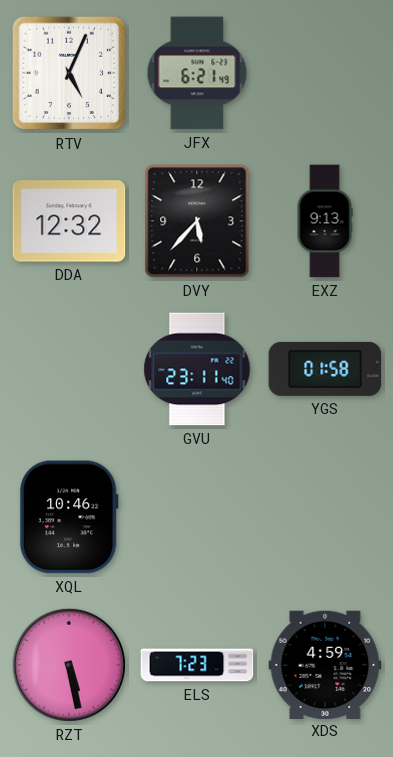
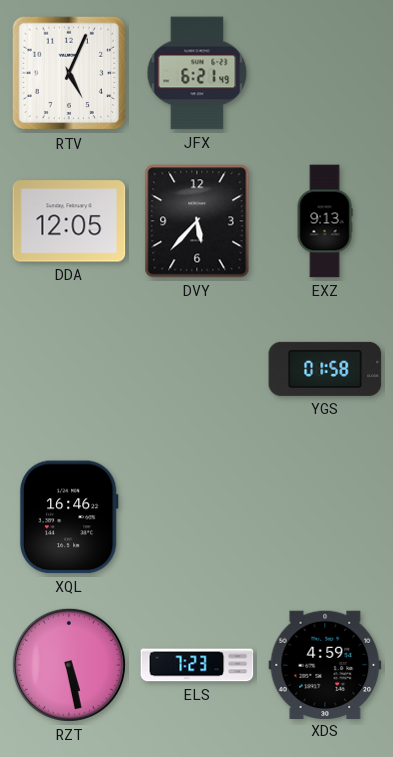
DDA: 12:32 -> 12:05 (69, 221)
GVU: 23:11 -> none (197, 369)
XQL: 10:46 -> 16:46 (69, 517)
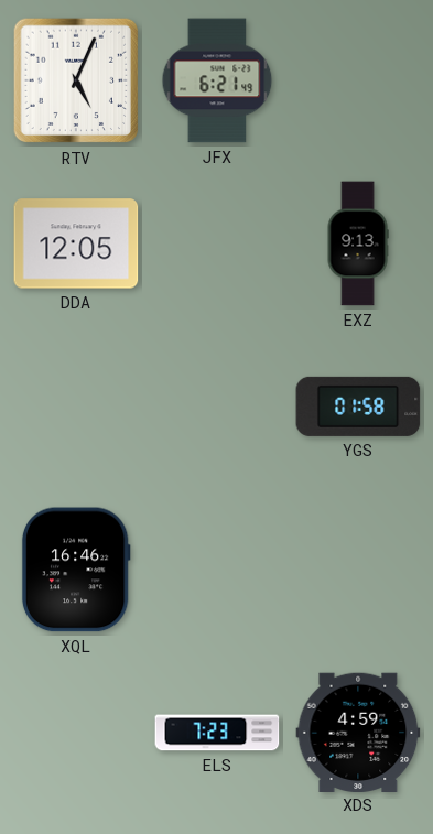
DVY: 5:37 -> none (197, 221)
RZT: 5:28 -> none (69, 665)
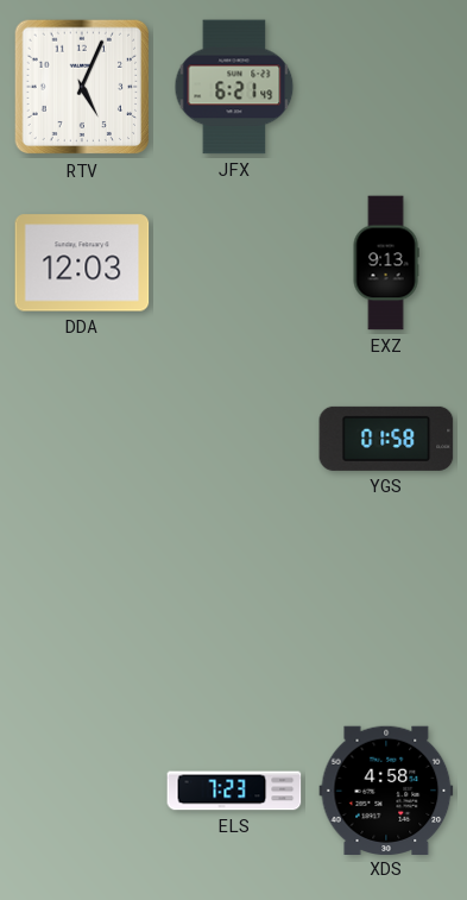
DDA: 12:05 -> 12:03 (82, 263)
XQL: 16:46 -> none (76, 570)
XDS: 4:59 -> 4:58 (386, 789)
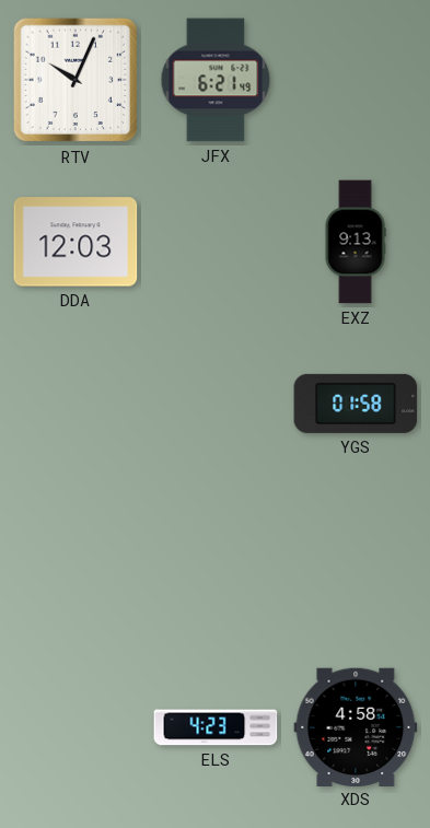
RTV: 5:04 -> 10:04 (75, 80)
ELS: 7:23 -> 4:23 (216, 727)
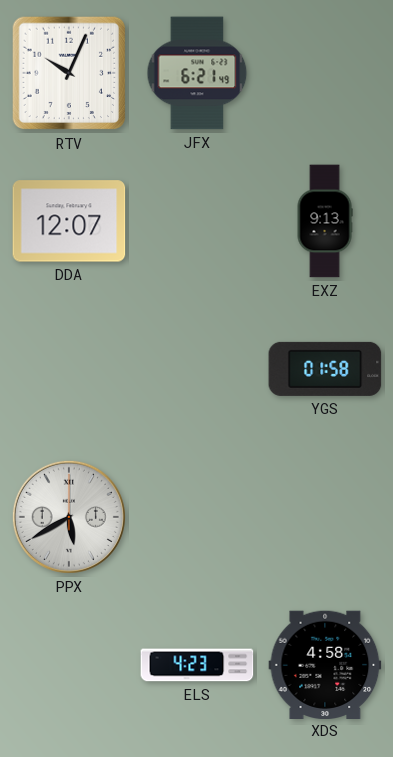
DDA: 12:03 -> 12:07 (69, 221)
PPX: none -> 5:40 (69, 517)
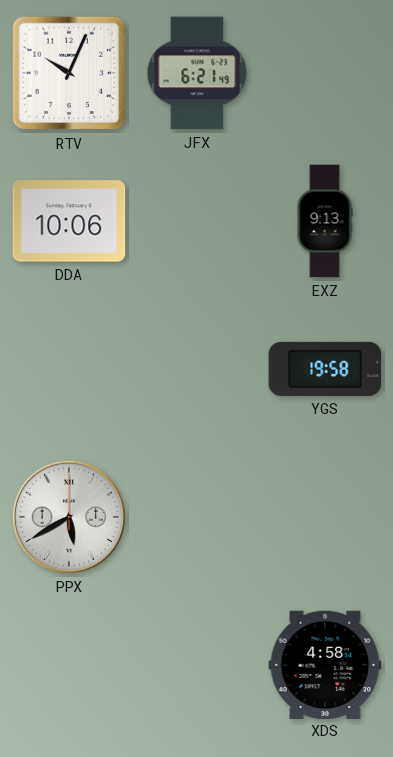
DDA: 12:07 -> 10:06 (69, 221)
YGS: 01:58 -> 19:58 (325, 369)
ELS: 4:23 -> none (197, 665)
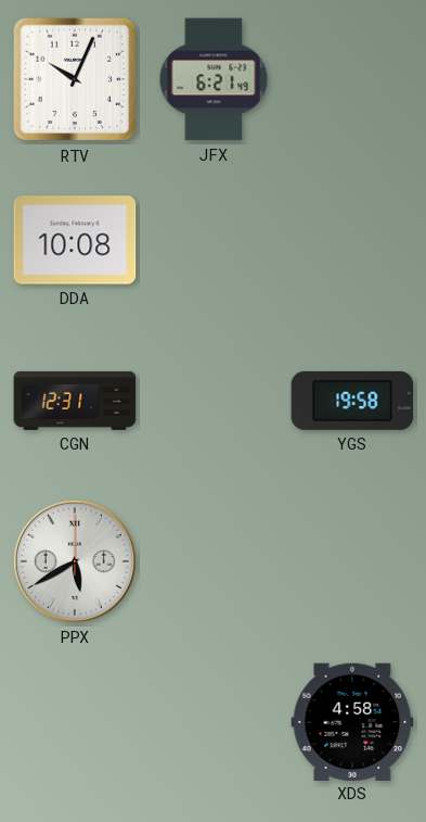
DDA: 10:06 -> 10:08 (75, 240)
EXZ: 9:13 -> none (325, 221)
CGN: none -> 12:31 (75, 401)
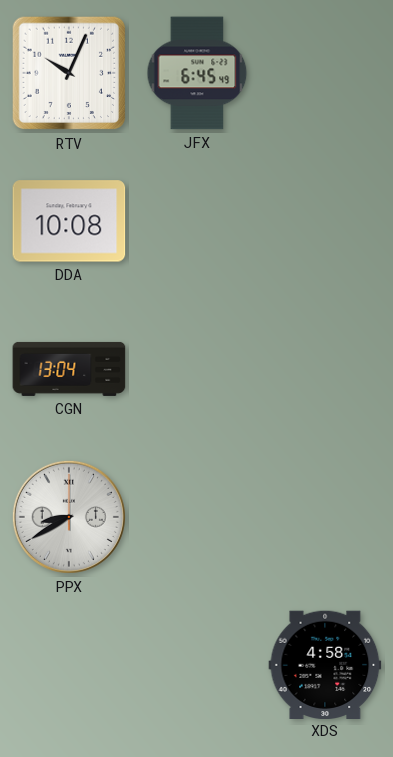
JFX: 6:21 -> 6:45 (197, 73)
CGN: 12:31 -> 13:04 (69, 369)
YGS: 19:58 -> none (352, 401)
PPX: 5:40 -> 8:40 (69, 517)
